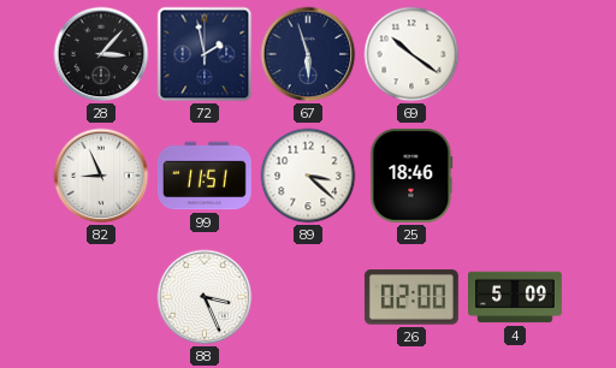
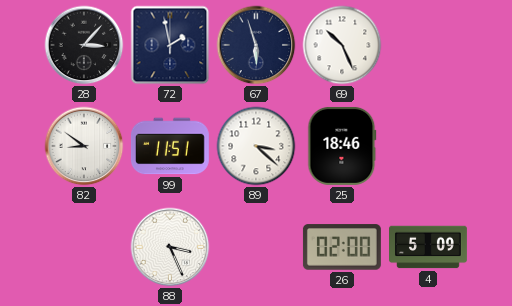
69: 10:21 -> 10:26 (342, 45)
82: 8:56 -> 8:51 (84, 146)
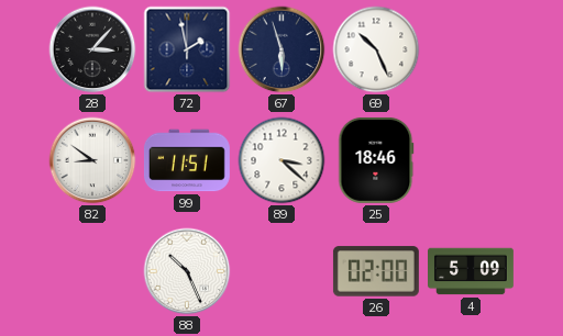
88: 3:26 -> 10:26 (187, 271)
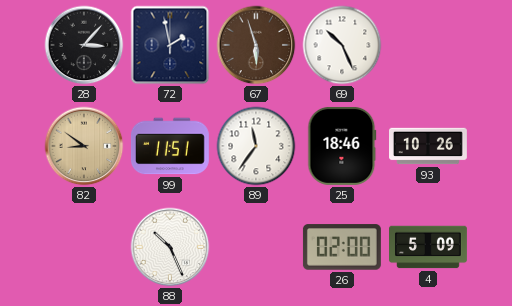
67 dial: navy -> brown (256, 45)
82 dial: white -> champagne (84, 146)
89: 3:22 -> 11:36 (256, 146)
93: none -> 10:26 (429, 146)
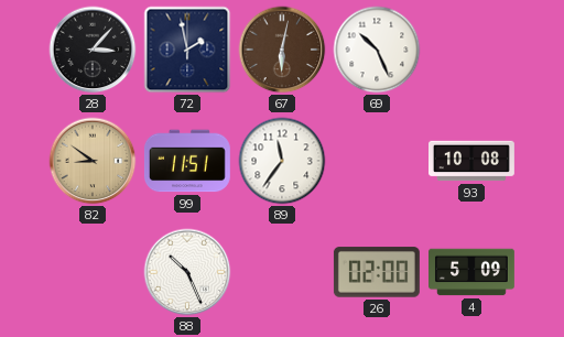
67: 5:57 -> 6:02 (282, 50)
25: 18:46 -> none (342, 146)
93: 10:26 -> 10:08 (473, 161)
